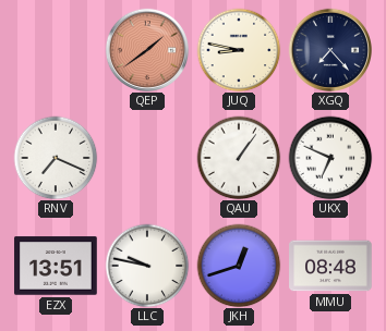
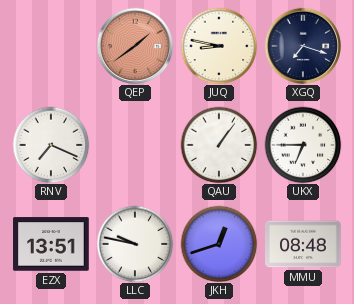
XGQ: 7:23 -> 7:18 (302, 45)
UKX: 6:49 -> 6:45 (303, 145)
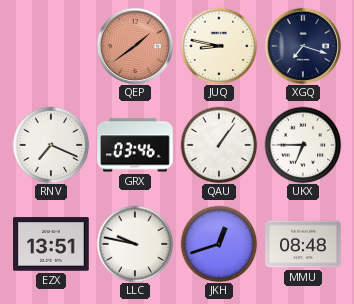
GRX: none -> 03:46 (135, 145)
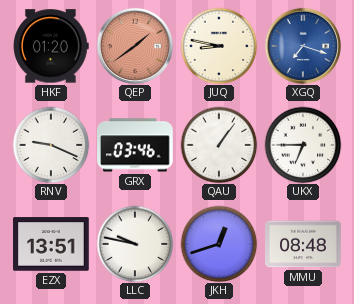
HKF: none -> 01:20 (52, 46)
XGQ dial: navy -> blue (302, 45)
RNV: 7:19 -> 9:19 (51, 145)
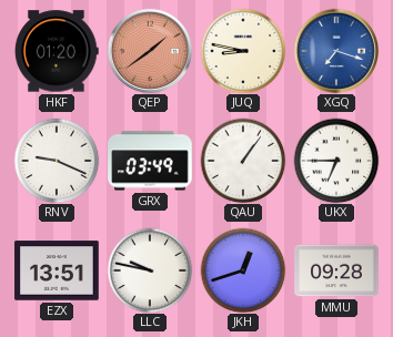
GRX: 03:46 -> 03:49 (150, 161)
MMU: 08:48 -> 09:28 (336, 270)
